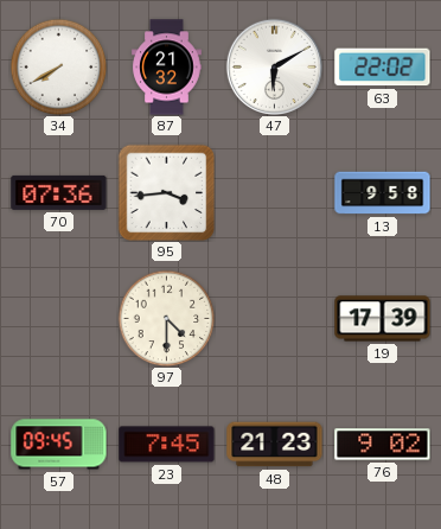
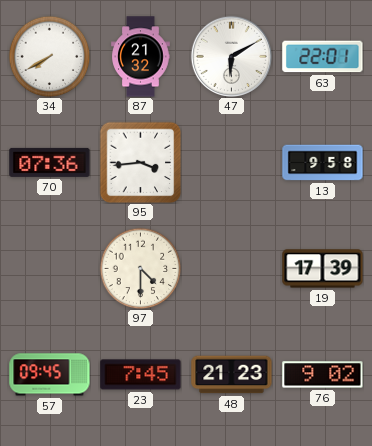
63: 22:02 -> 22:01 (323, 57)
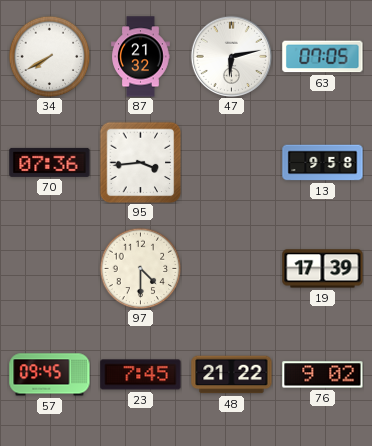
47: 6:10 -> 6:13 (231, 56)
63: 22:01 -> 07:05 (323, 57)
48: 21:23 -> 21:22 (232, 375)
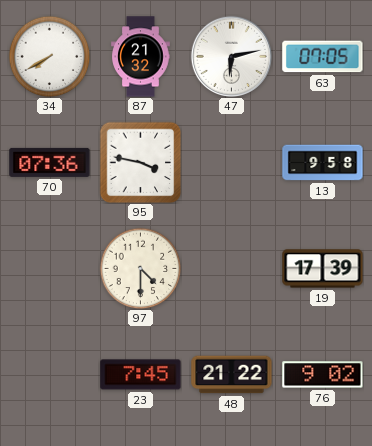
95: 3:44 -> 3:47 (140, 162)
57: 09:45 -> none (50, 375)
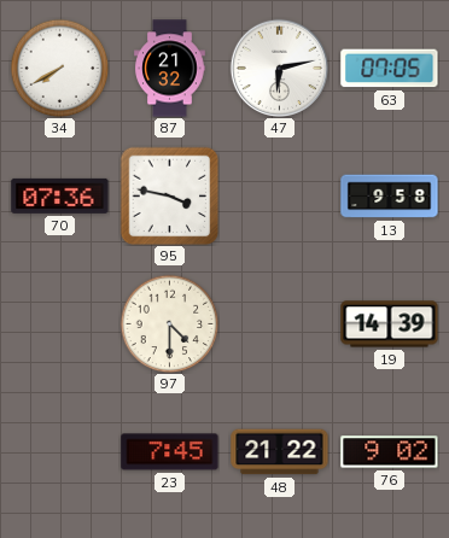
19: 17:39 -> 14:39 (390, 324)
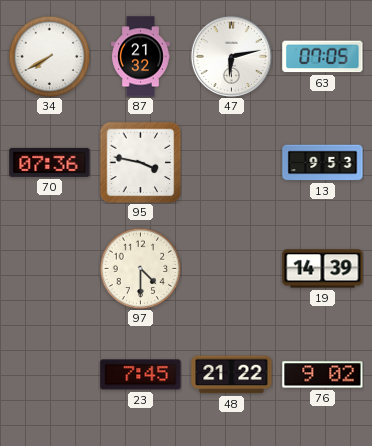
13: 9:58 -> 9:53 (323, 163)
